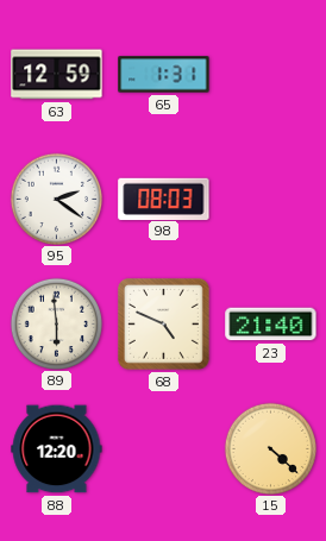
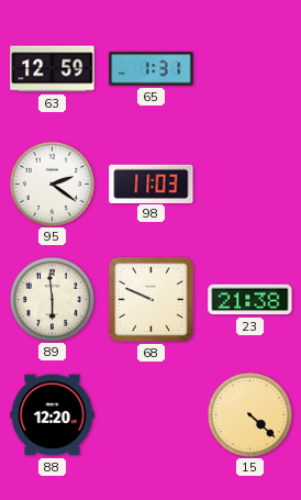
98: 08:03 -> 11:03 (152, 184)
68: 4:49 -> 9:49 (150, 299)
23: 21:40 -> 21:38 (250, 300)
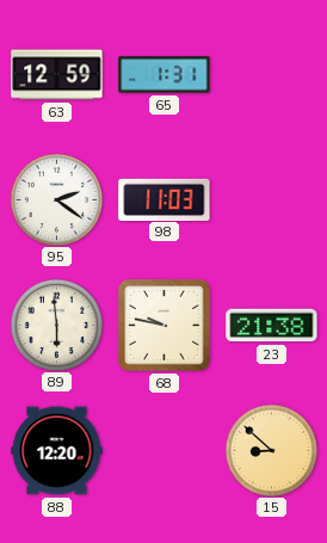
68: 9:49 -> 9:47 (163, 325)
15: 4:22 -> 8:52 (271, 450)
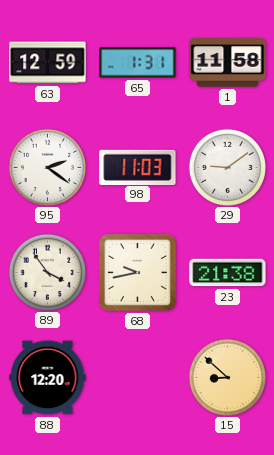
1: none -> 11:58 (228, 63)
29: none -> 9:09 (227, 167)
89: 5:59 -> 3:54 (47, 272)
68: 9:47 -> 9:43 (137, 272)
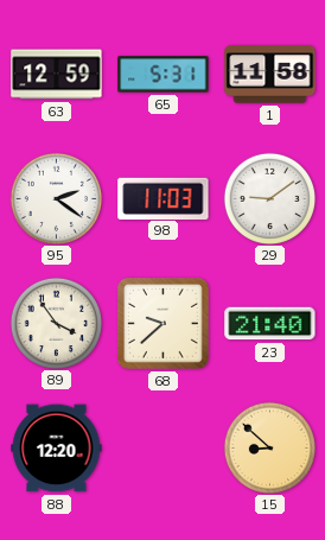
65: 1:31 -> 5:31 (164, 75)
68: 9:43 -> 9:38 (162, 323)
23: 21:38 -> 21:40 (270, 324)
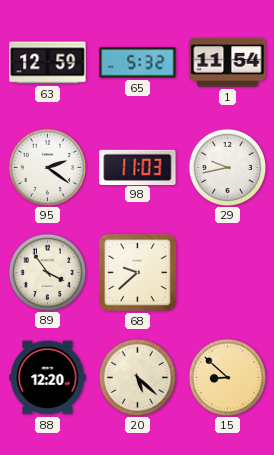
65: 5:31 -> 5:32 (138, 63)
1: 11:58 -> 11:54 (228, 63)
29: 9:09 -> 9:43 (227, 167)
23: 21:40 -> none (270, 324)
20: none -> 5:22 (137, 377)
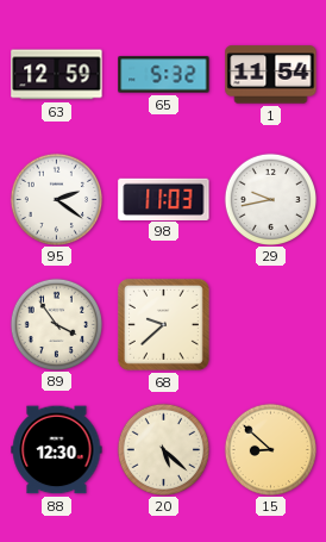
88: 12:20 -> 12:30 (57, 450)
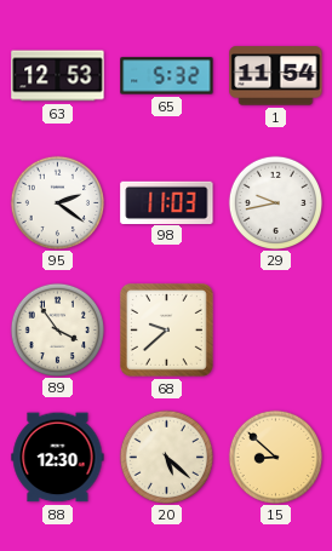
63: 12:59 -> 12:53 (58, 76)
